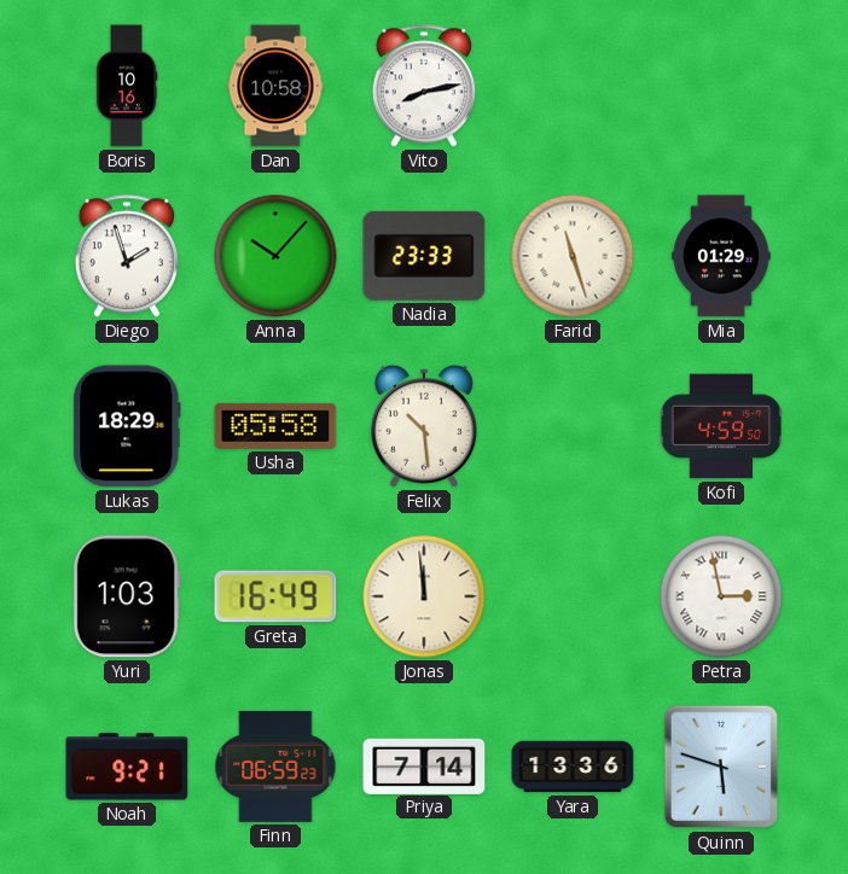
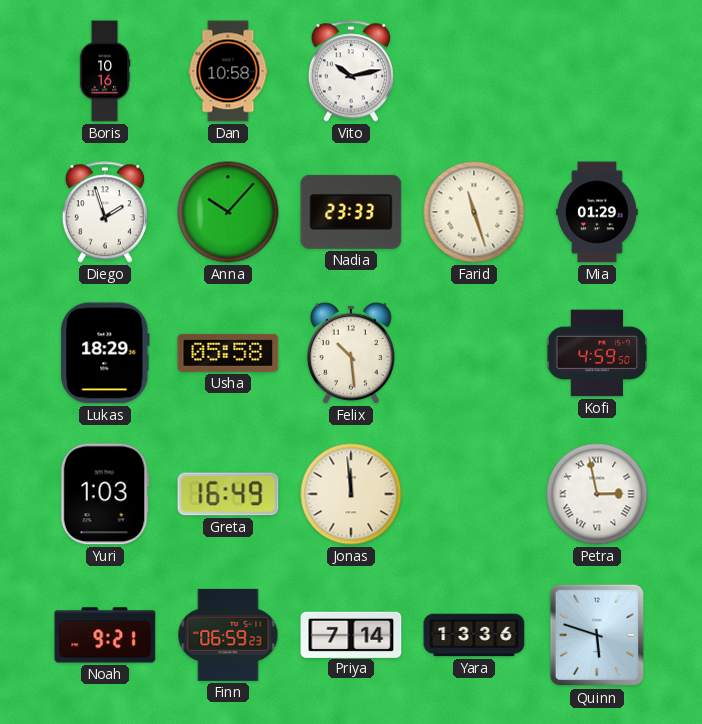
Vito: 8:13 -> 10:13 (351, 71)
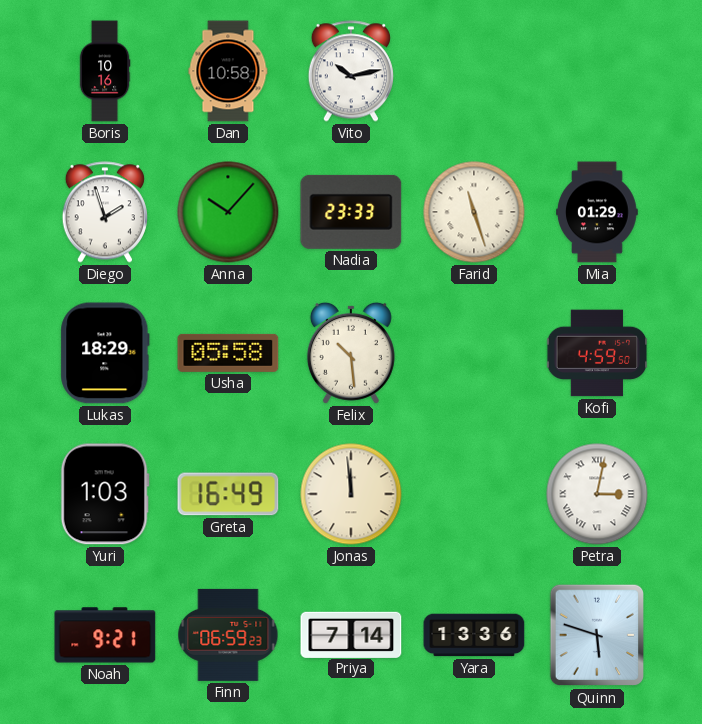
Petra: 2:58 -> 3:02 (597, 494)
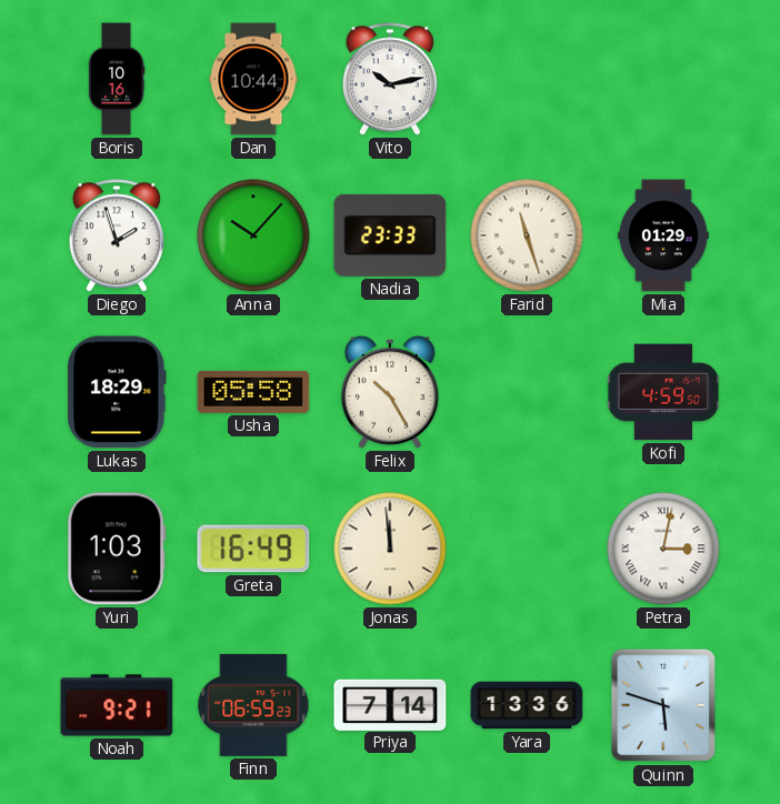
Dan: 10:58 -> 10:44 (253, 79)
Felix: 10:29 -> 10:25 (390, 392)
